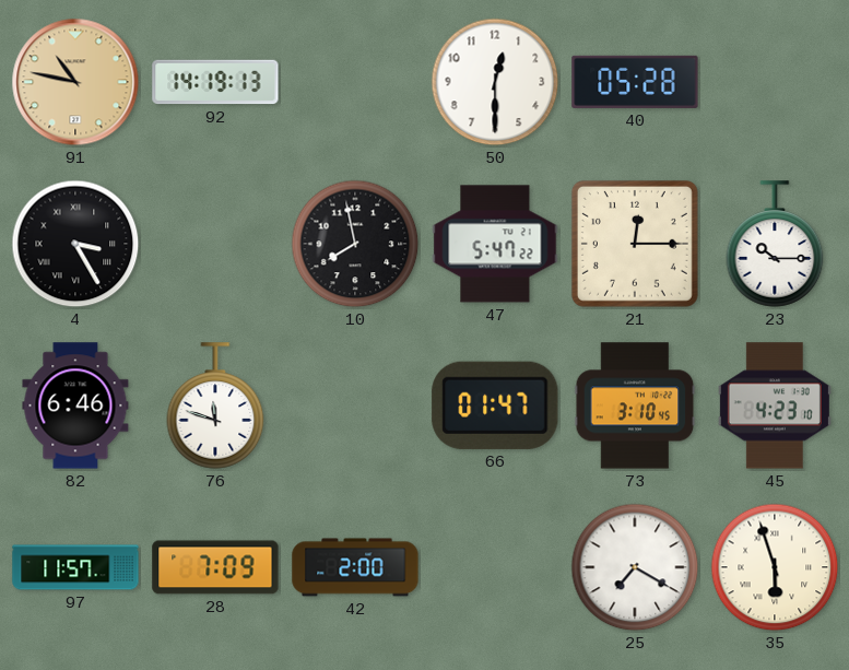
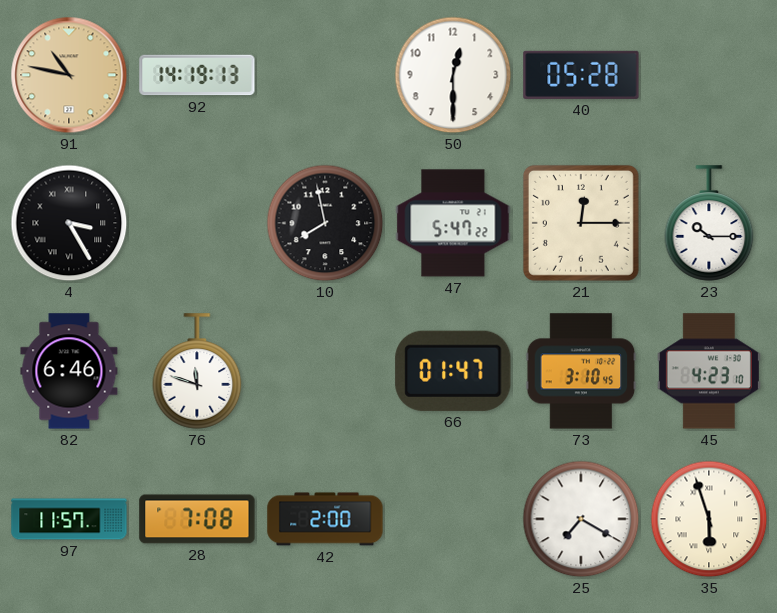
28: 7:09 -> 7:08 (197, 519)
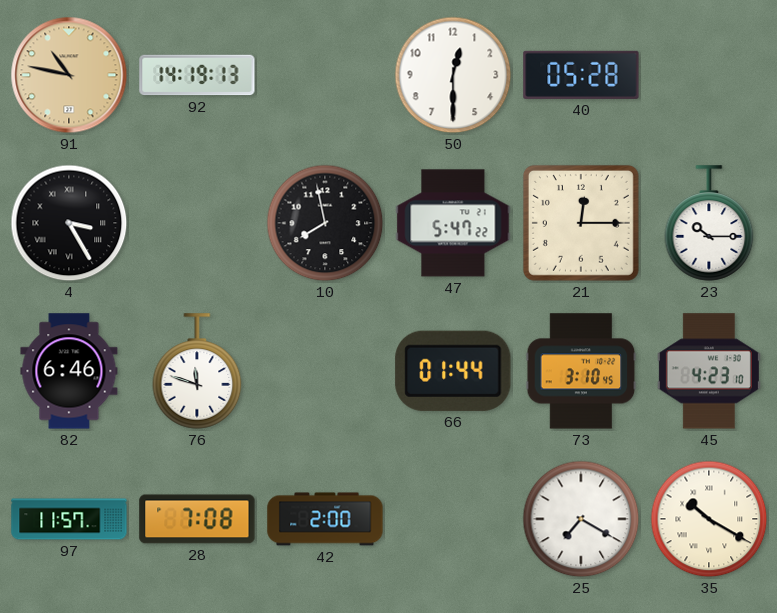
66: 01:47 -> 01:44 (453, 371)
35: 5:57 -> 10:20 (709, 519)
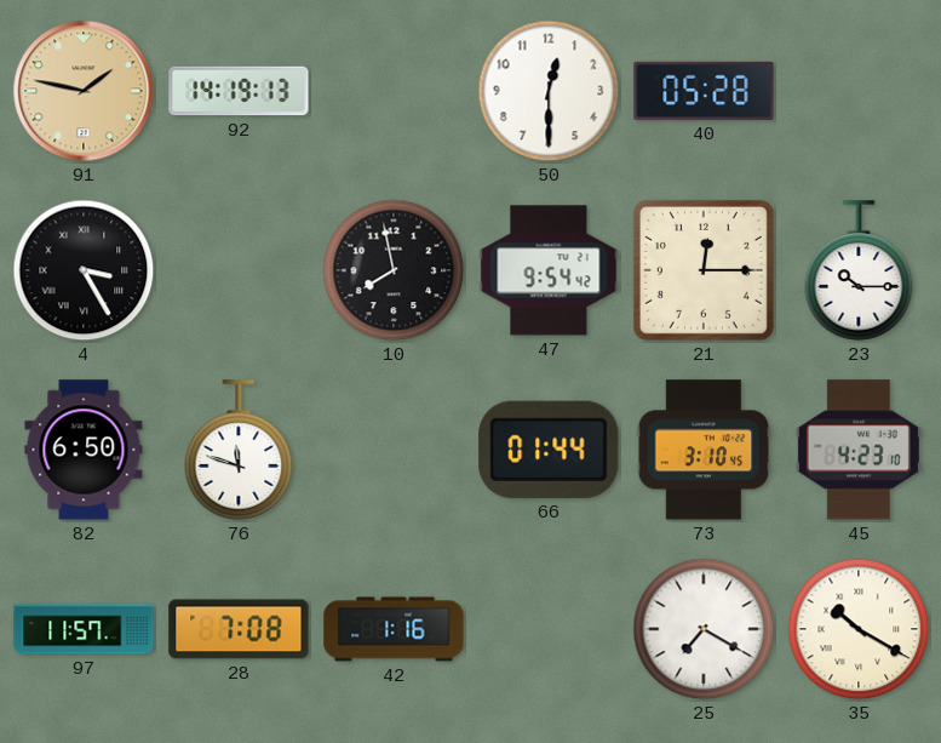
91: 10:47 -> 1:47 (84, 91)
47: 5:47 -> 9:54 (549, 270)
82: 6:46 -> 6:50 (84, 450)
42: 2:00 -> 1:16 (394, 629)
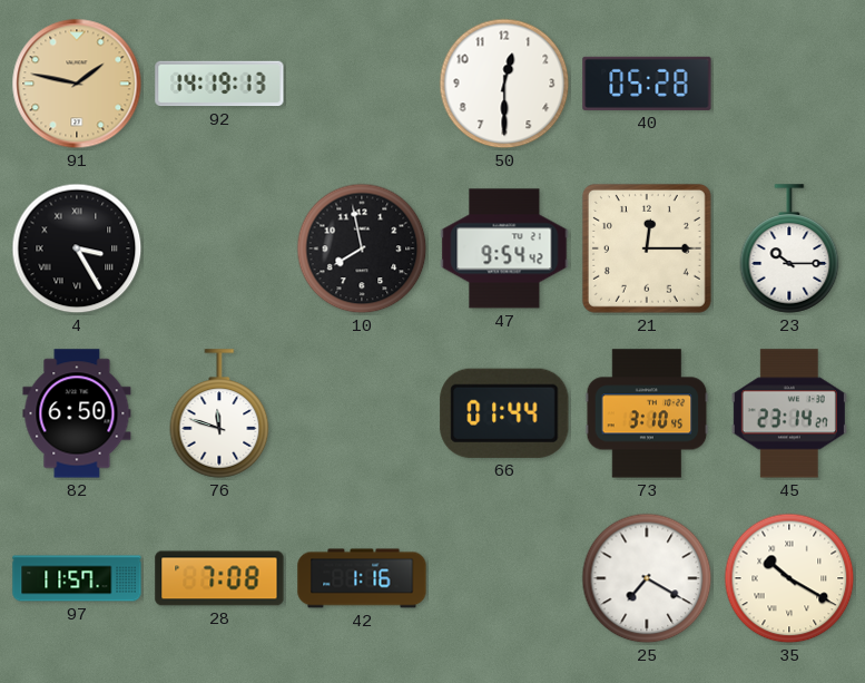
45: 4:23 -> 23:14 (789, 413)
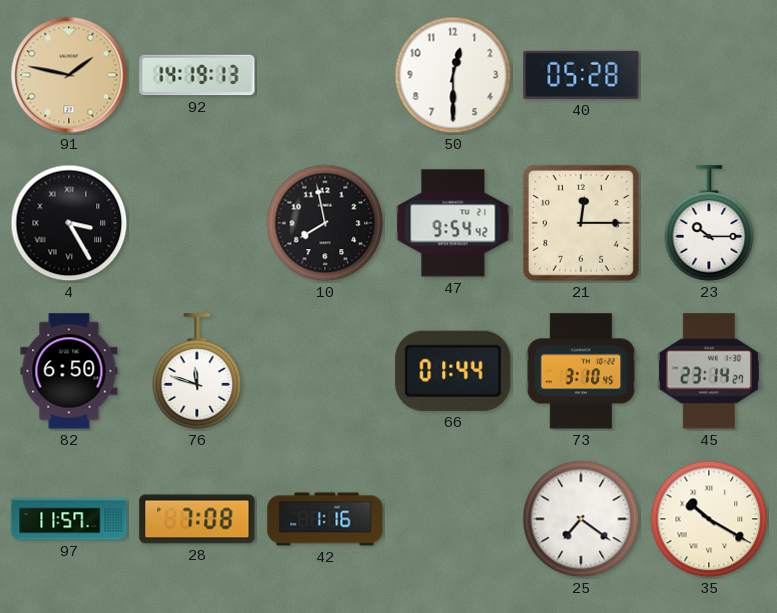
25: 7:20 -> 7:21 (581, 519)
